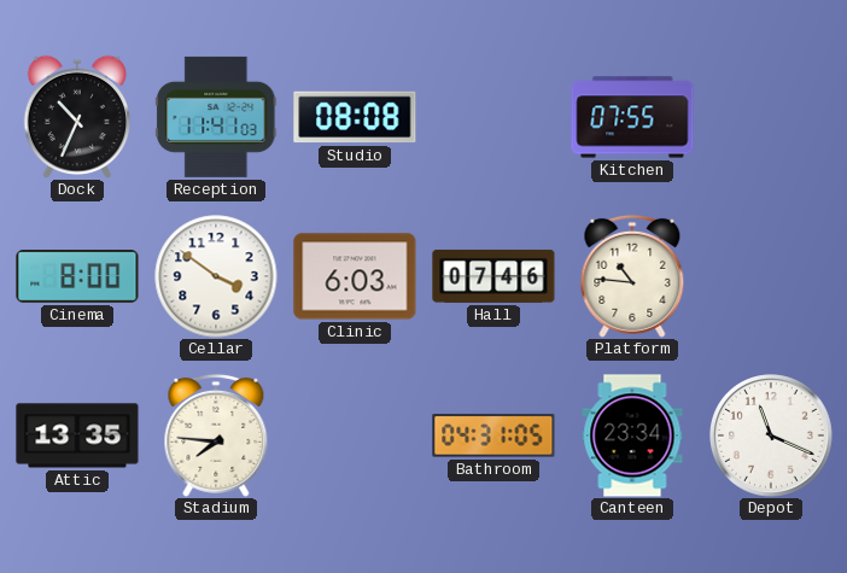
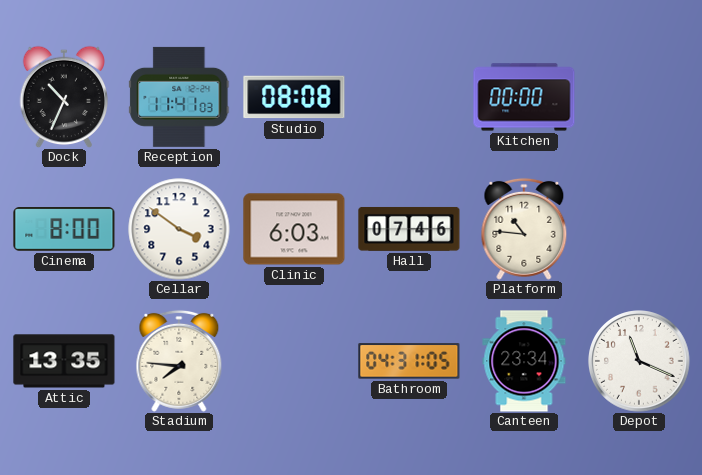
Kitchen: 07:55 -> 00:00 (524, 97)
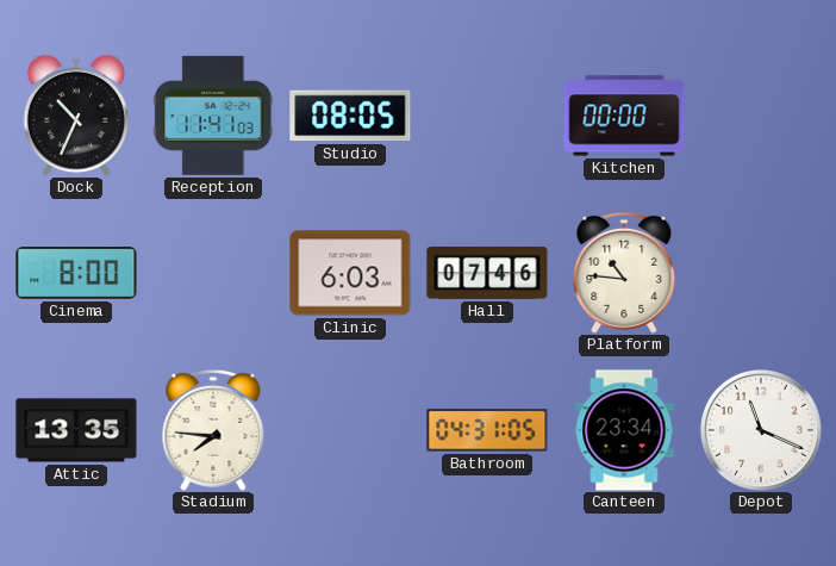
Studio: 08:08 -> 08:05 (350, 116)
Cellar: 3:51 -> none (179, 229)
